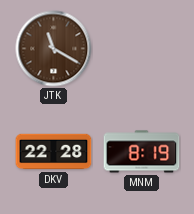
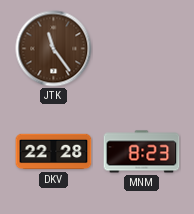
JTK: 11:20 -> 11:24 (54, 49)
MNM: 8:19 -> 8:23 (142, 152)
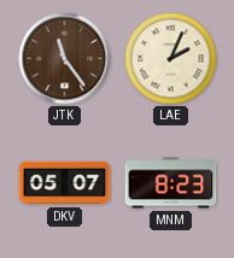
LAE: none -> 2:04 (171, 59)
DKV: 22:28 -> 05:07 (65, 183)
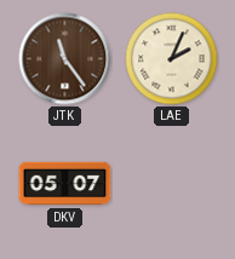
MNM: 8:23 -> none (171, 183)
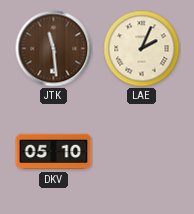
JTK: 11:24 -> 11:29 (54, 49)
DKV: 05:07 -> 05:10 (54, 152)
